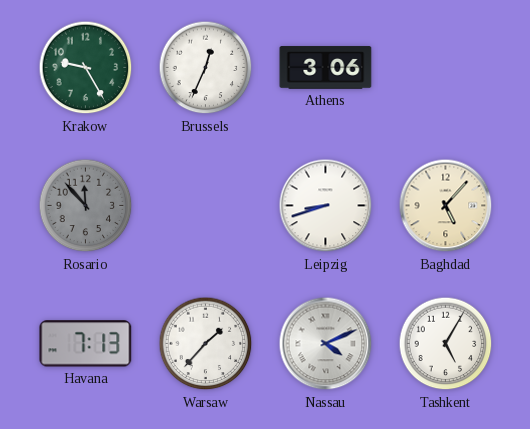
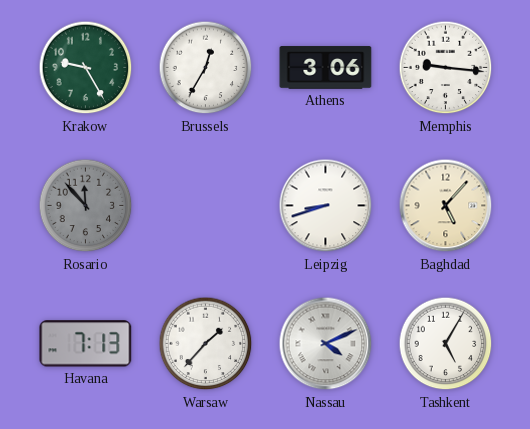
Brussels: 12:34 -> 12:35 (206, 68)
Memphis: none -> 9:16 (446, 68)
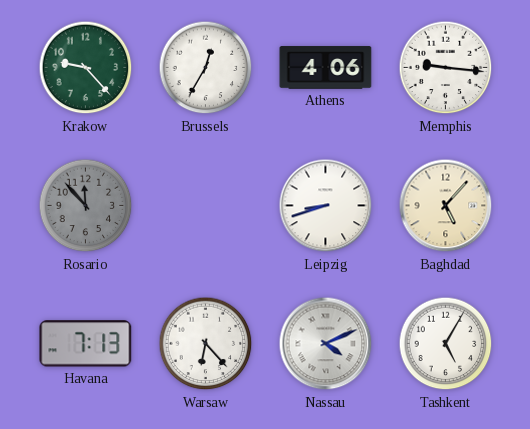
Krakow: 9:25 -> 9:23 (86, 68)
Athens: 3:06 -> 4:06 (326, 68)
Warsaw: 1:37 -> 6:23 (206, 344)
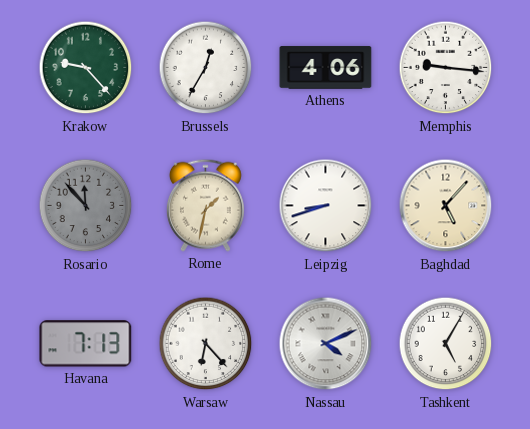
Rome: none -> 1:32 (205, 205)
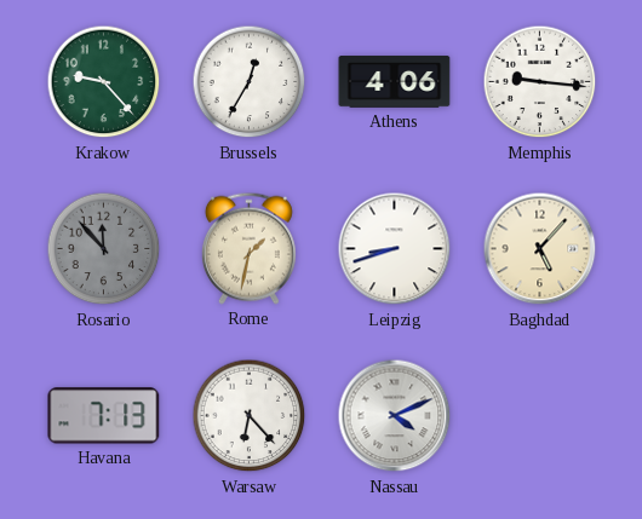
Tashkent: 5:05 -> none (446, 344)
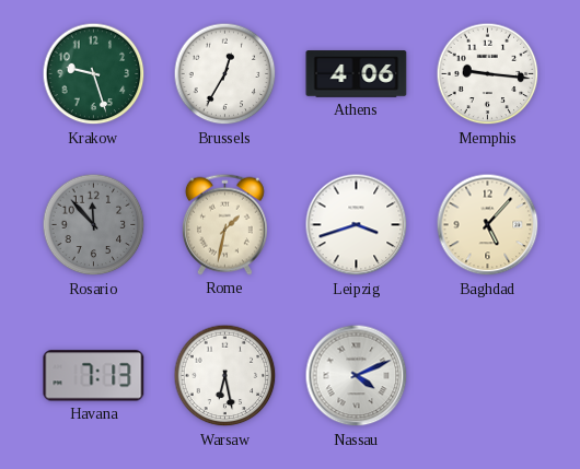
Krakow: 9:23 -> 9:27 (94, 74)
Leipzig: 8:42 -> 3:42 (357, 225)
Warsaw: 6:23 -> 6:28 (225, 376)
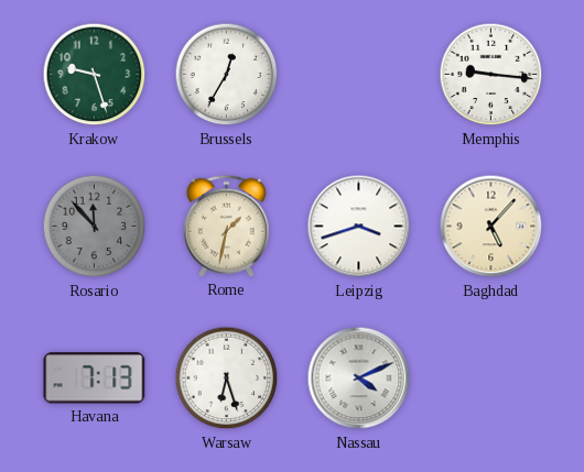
Athens: 4:06 -> none (357, 74)
Warsaw: 6:28 -> 6:27 (227, 378)
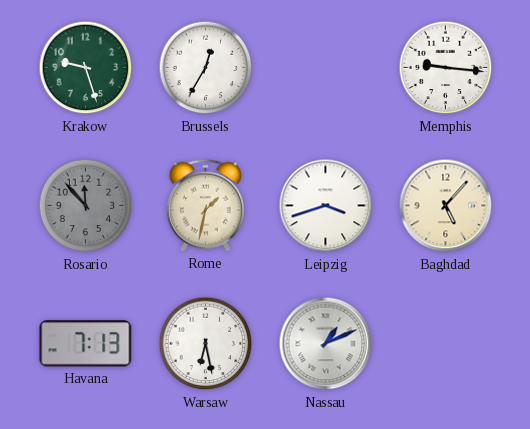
Warsaw: 6:27 -> 6:28 (206, 344)
Nassau: 4:11 -> 1:11 (326, 344)
